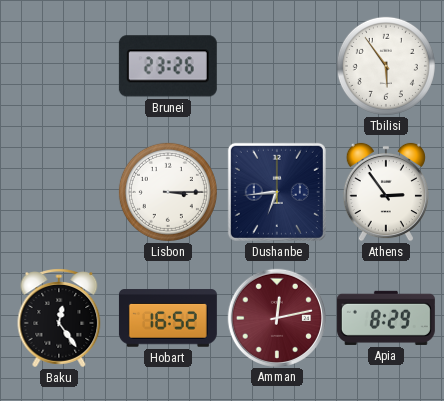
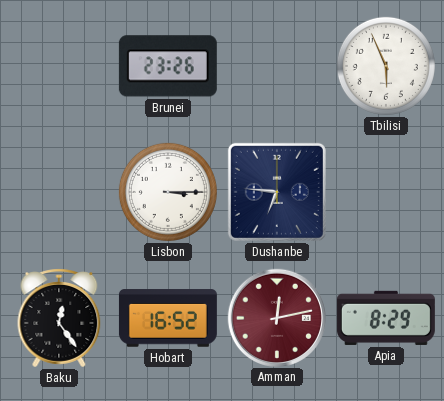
Tbilisi: 5:54 -> 5:56 (386, 66)
Dushanbe: 6:44 -> 6:46 (277, 192)
Athens: 2:54 -> none (386, 192)
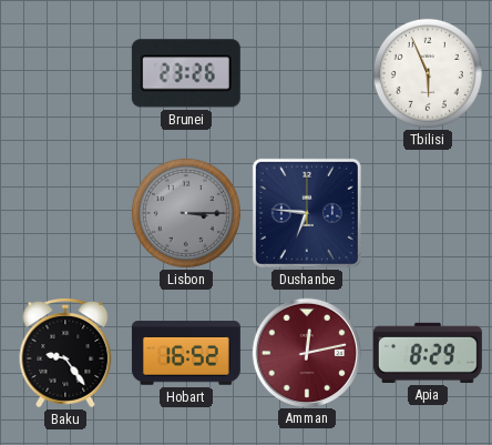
Lisbon dial: white -> grey (186, 213)
Baku: 12:24 -> 9:24 (65, 353)
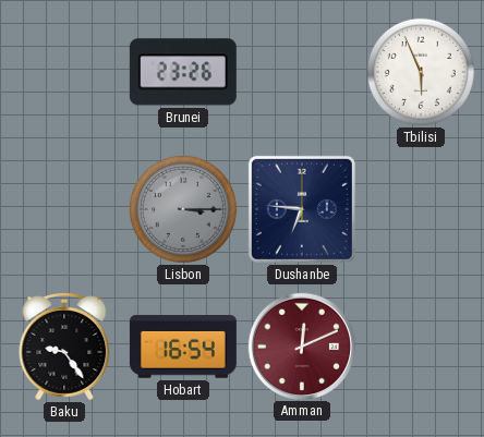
Hobart: 16:52 -> 16:54 (183, 347)
Amman: 12:13 -> 12:11 (301, 345)
Apia: 8:29 -> none (428, 353)
